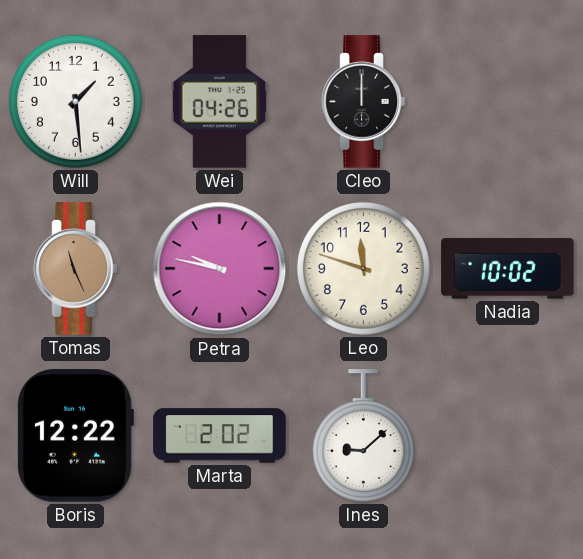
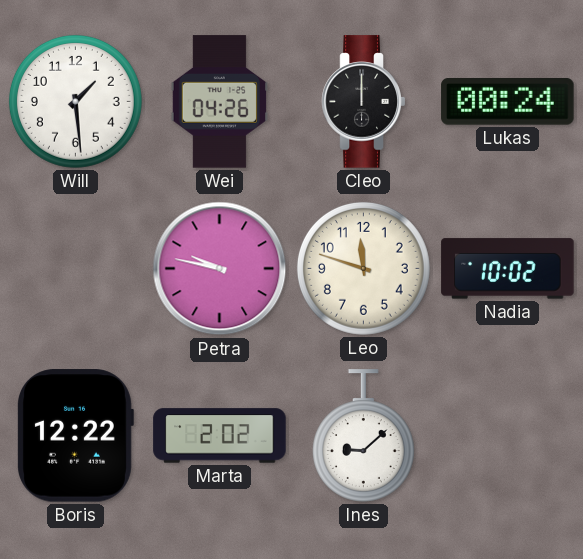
Lukas: none -> 00:24 (508, 102)
Tomas: 11:26 -> none (76, 269)
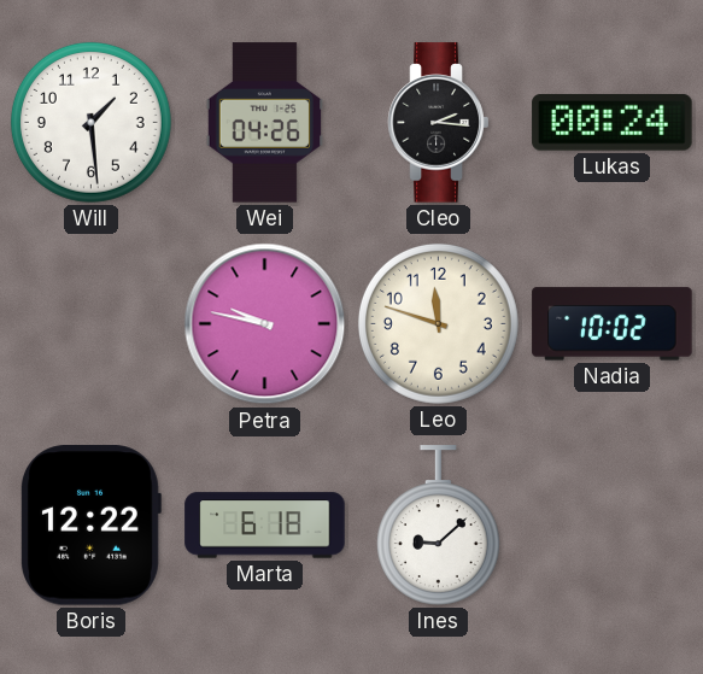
Cleo: 12:00 -> 2:16 (439, 123)
Marta: 2:02 -> 6:18 (265, 526)
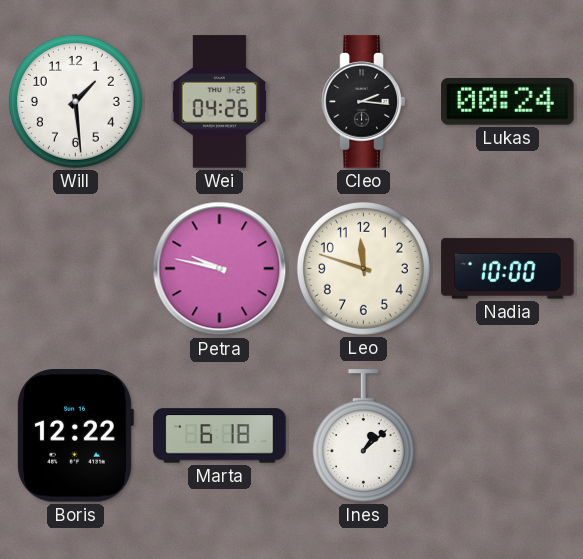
Nadia: 10:02 -> 10:00 (508, 269)
Ines: 9:08 -> 1:08 (363, 436)
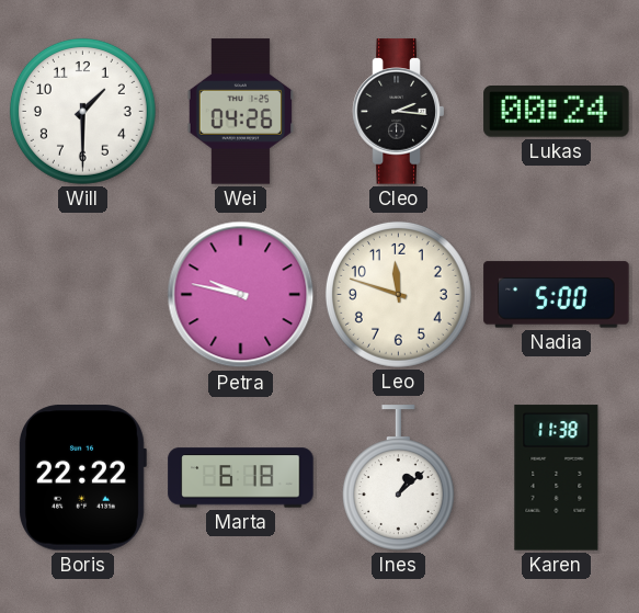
Will: 1:29 -> 1:30 (82, 111)
Nadia: 10:00 -> 5:00 (557, 295)
Boris: 12:22 -> 22:22 (82, 478)
Karen: none -> 11:38 (557, 478)
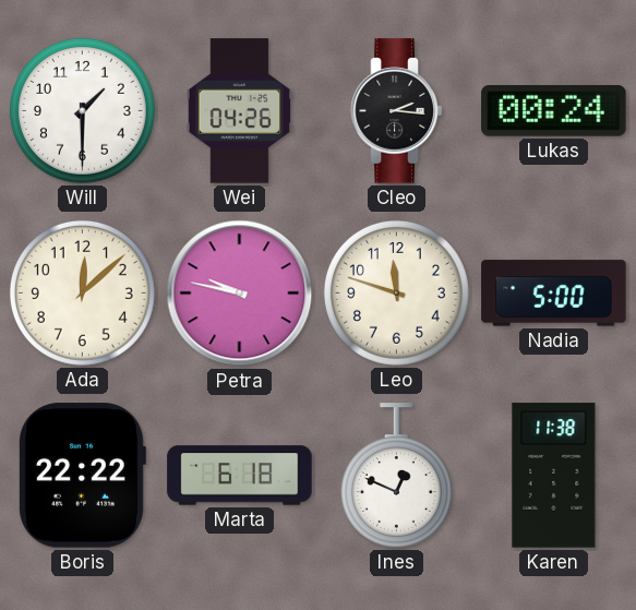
Ada: none -> 12:08 (82, 292)
Ines: 1:08 -> 12:49 (396, 476)
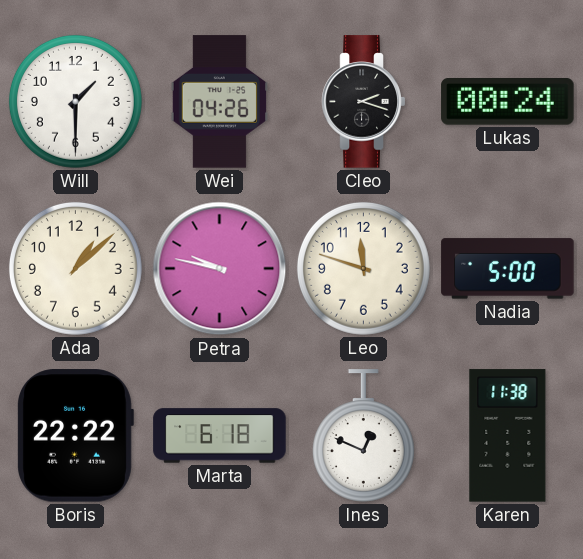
Cleo: 2:16 -> 2:18 (364, 102)
Ada: 12:08 -> 1:08 (75, 268)
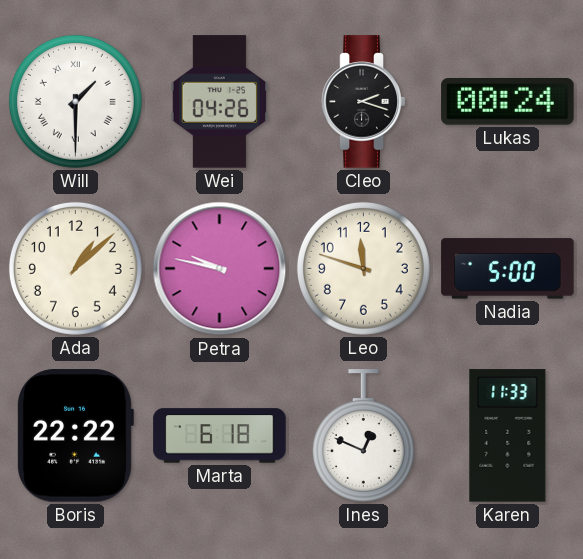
Will numerals: Arabic -> Roman (75, 101)
Karen: 11:38 -> 11:33 (508, 436)
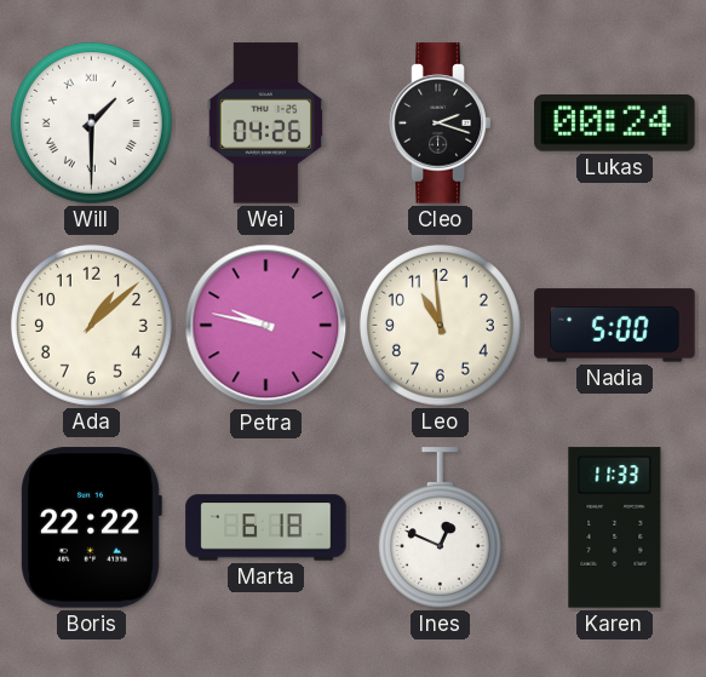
Leo: 11:48 -> 10:59 (440, 325)
